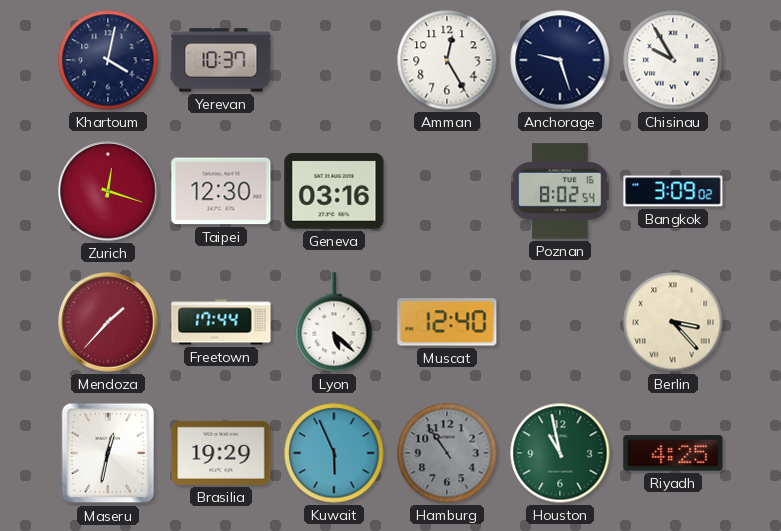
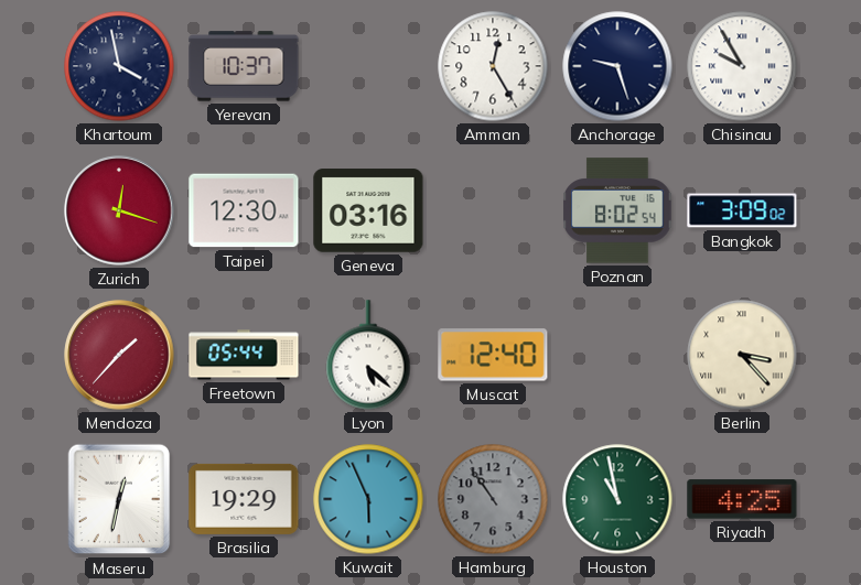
Khartoum: 4:02 -> 3:58 (119, 66)
Freetown: 17:44 -> 05:44 (244, 355)
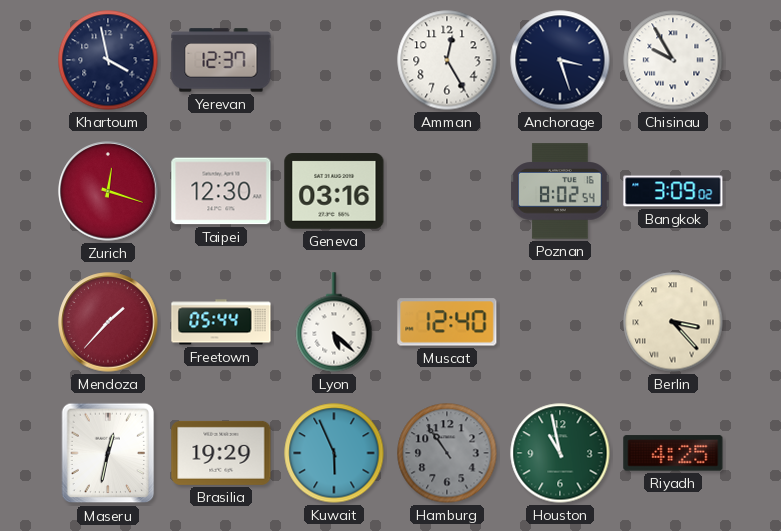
Yerevan: 10:37 -> 12:37 (221, 60)
Anchorage: 9:27 -> 3:27 (560, 60)
